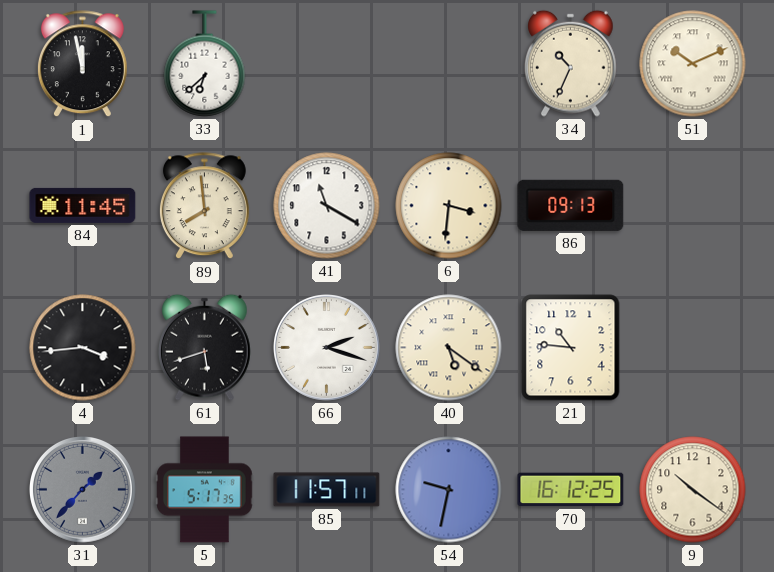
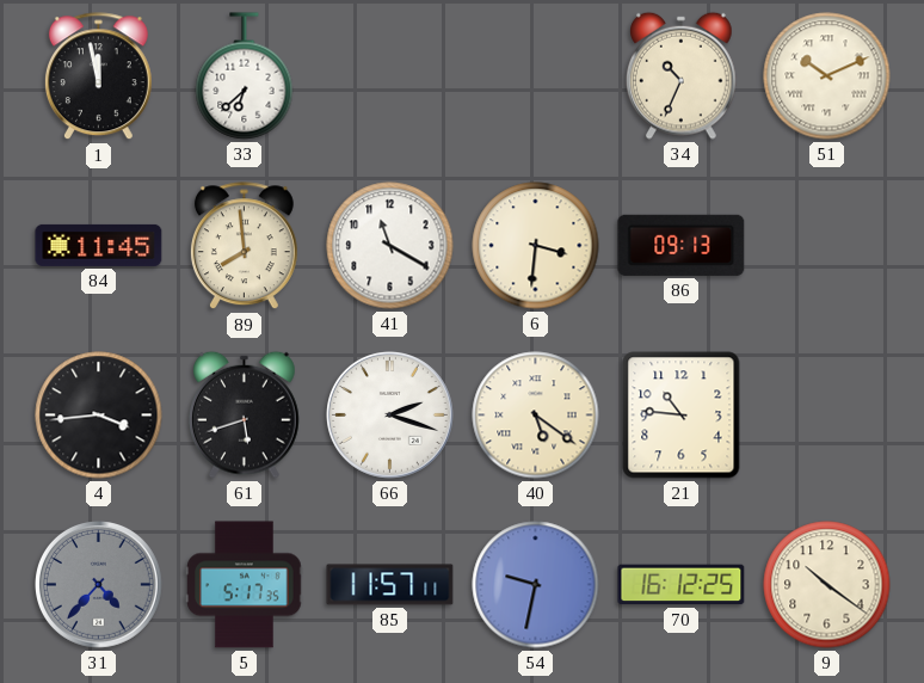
31: 1:37 -> 4:37 (99, 585)
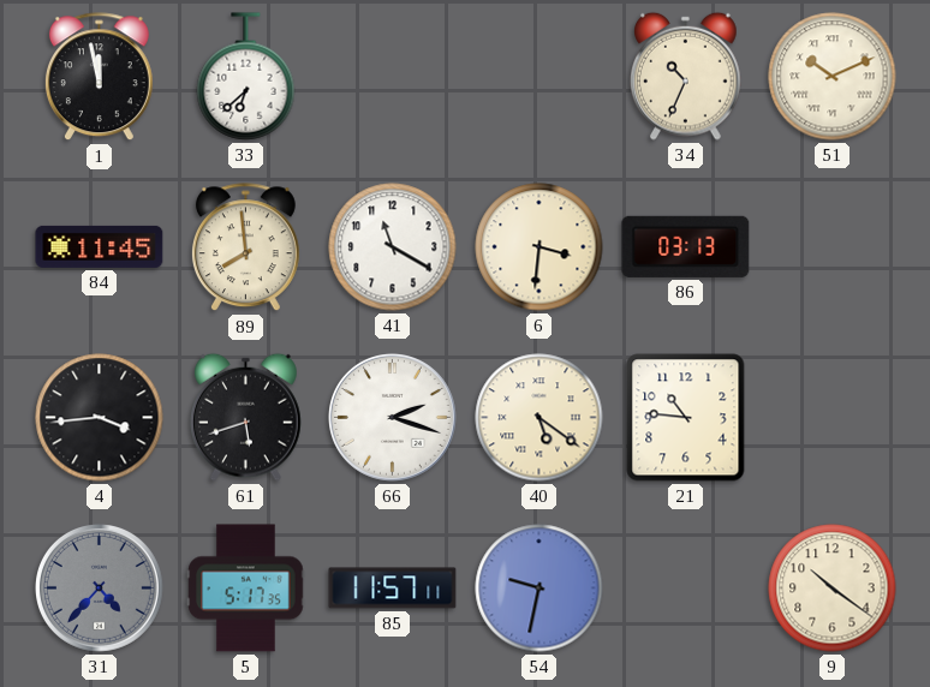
86: 09:13 -> 03:13 (686, 246)
70: 16:12 -> none (682, 585)
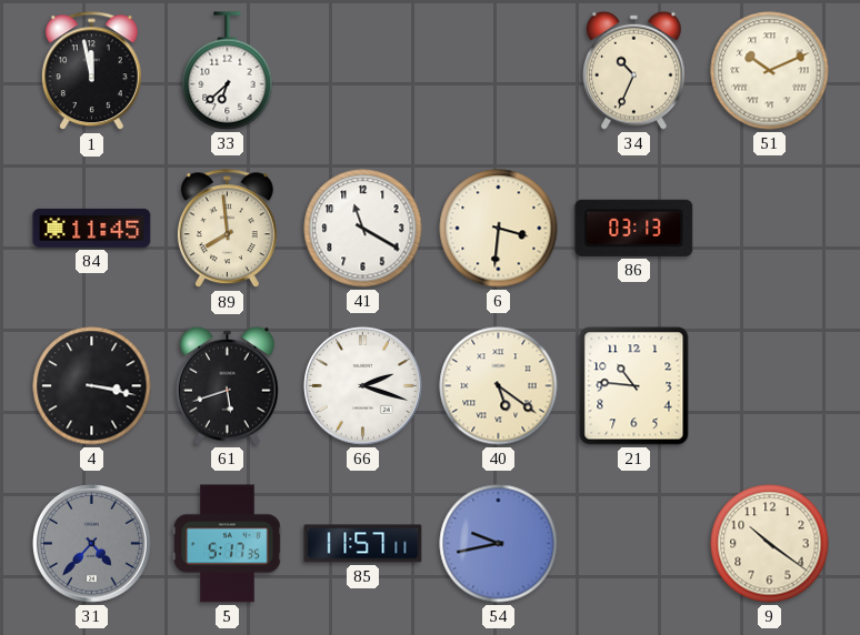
4: 3:44 -> 3:17 (92, 386)
54: 9:32 -> 9:43 (499, 544)
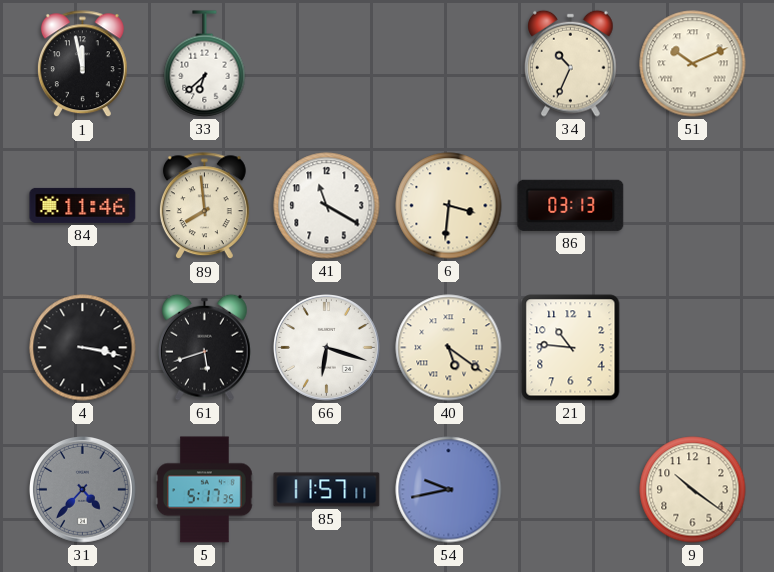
84: 11:45 -> 11:46 (83, 205)
66: 2:18 -> 6:18 (327, 348)
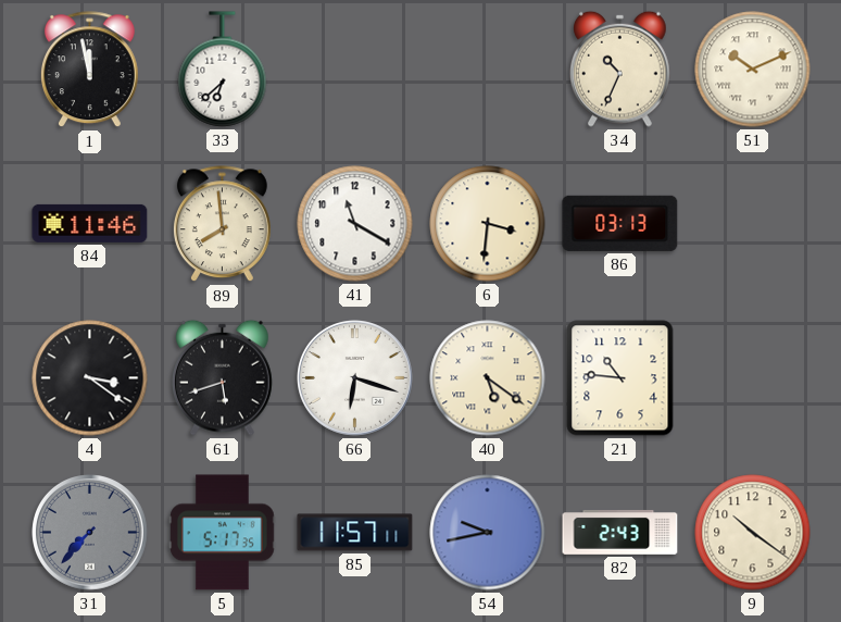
4: 3:17 -> 3:21 (90, 378)
31: 4:37 -> 7:37 (90, 533)
82: none -> 2:43 (620, 532)
